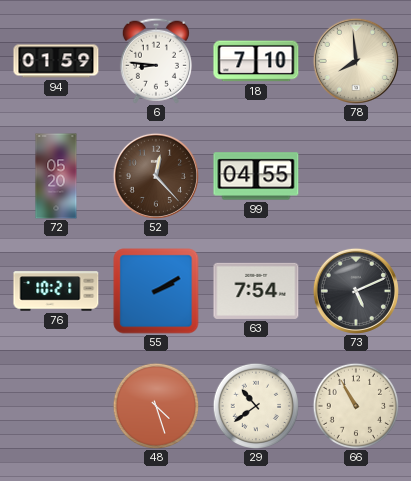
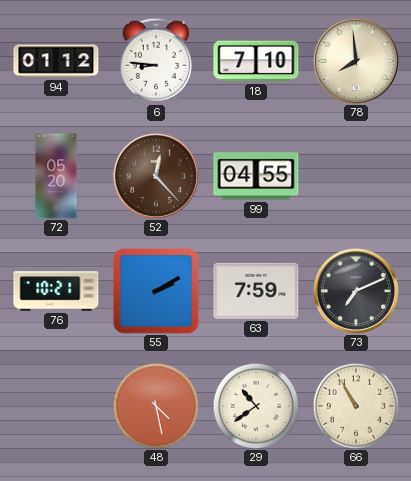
94: 01:59 -> 01:12 (56, 61)
63: 7:54 -> 7:59 (256, 291)
73: 5:11 -> 7:11 (356, 291)
48: 4:27 -> 4:28 (155, 405)
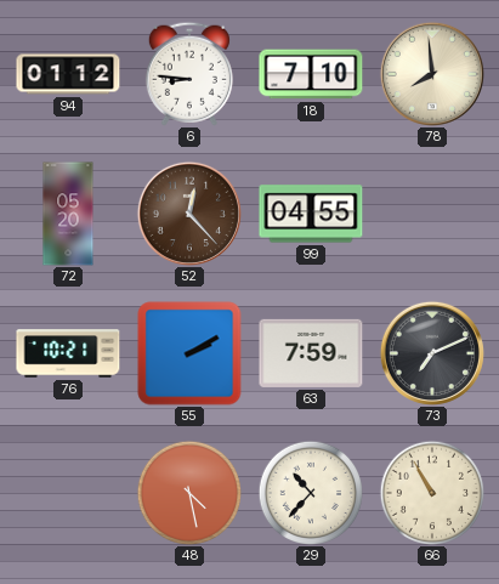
29: 10:39 -> 10:37 (310, 492)
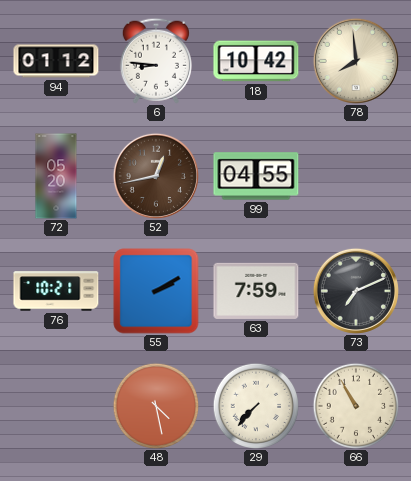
18: 7:10 -> 10:42 (256, 61)
52: 12:23 -> 12:43 (156, 176)
29: 10:37 -> 7:37 (255, 405)
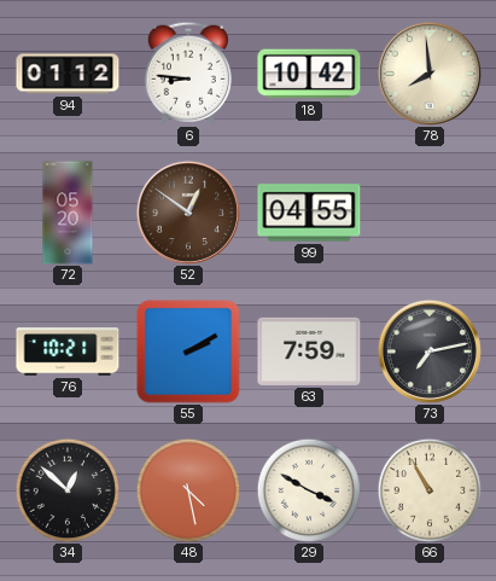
52: 12:43 -> 12:51 (188, 213)
73: 7:11 -> 7:13 (430, 351)
34: none -> 12:52 (66, 489)
29: 7:37 -> 3:50 (308, 489)
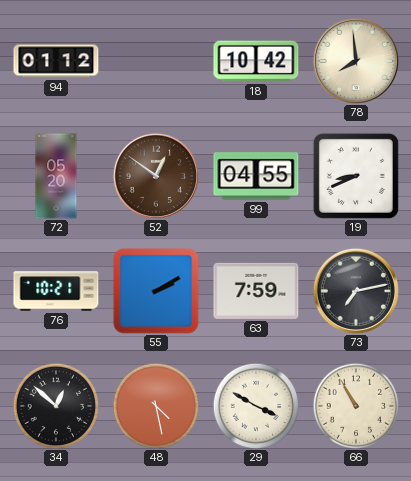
6: 8:46 -> none (188, 74)
19: none -> 8:41 (356, 176)
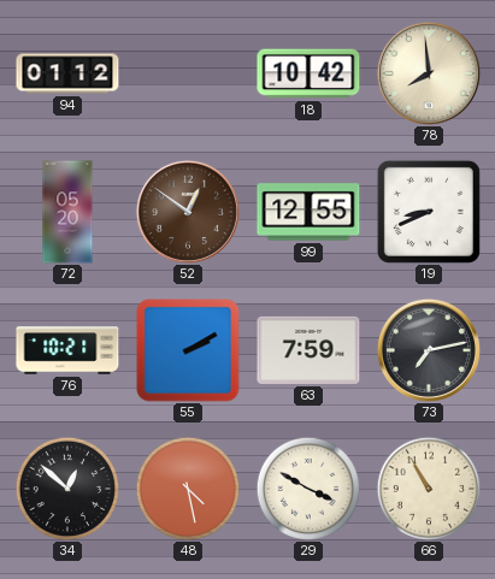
99: 04:55 -> 12:55 (308, 212)
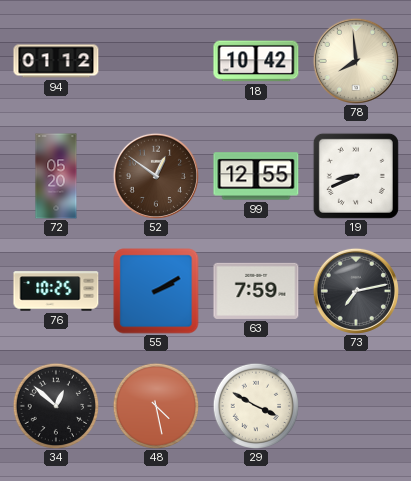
76: 10:21 -> 10:25 (56, 291)
66: 10:55 -> none (428, 488)
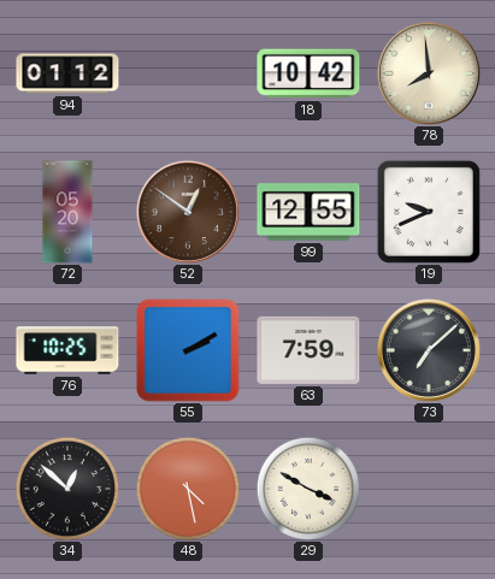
19: 8:41 -> 9:41 (429, 212)
73: 7:13 -> 7:08 (429, 350)
